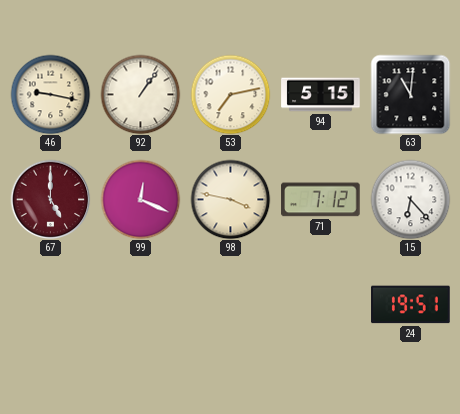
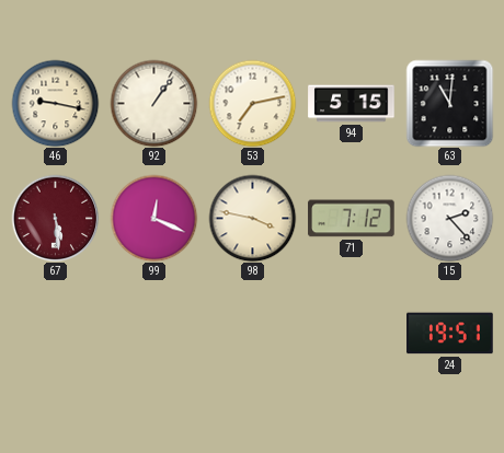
67: 5:00 -> 5:29 (55, 218)
15: 6:23 -> 2:23 (449, 218)
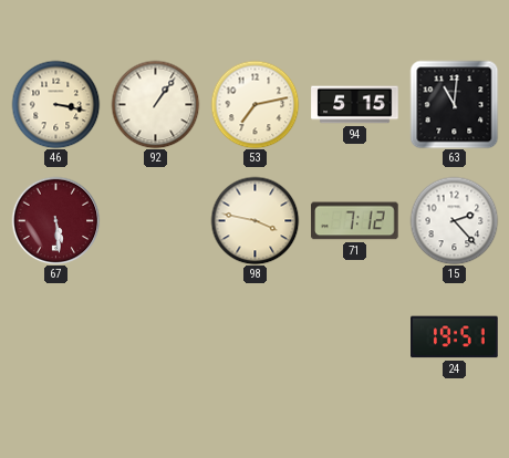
46: 9:17 -> 3:17 (55, 104)
99: 12:19 -> none (153, 218)
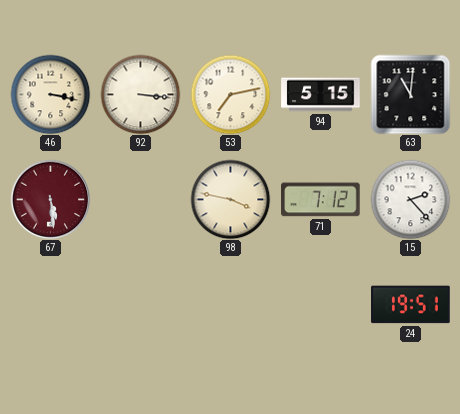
92: 1:06 -> 3:16 (140, 94)
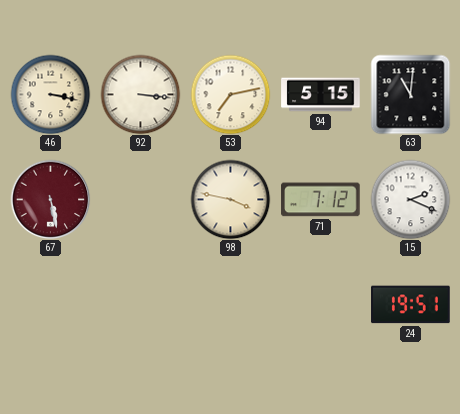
67: 5:29 -> 5:28 (50, 199)
15: 2:23 -> 2:19 (410, 199)
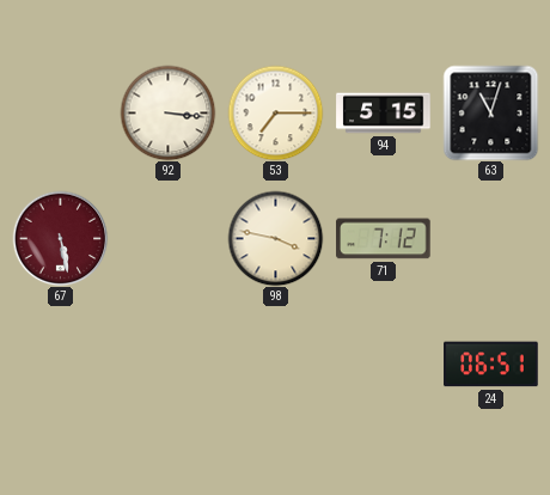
46: 3:17 -> none (50, 94)
53: 7:13 -> 7:15 (275, 112)
63: 11:01 -> 11:03 (490, 112)
15: 2:19 -> none (410, 199)
24: 19:51 -> 06:51 (491, 365)
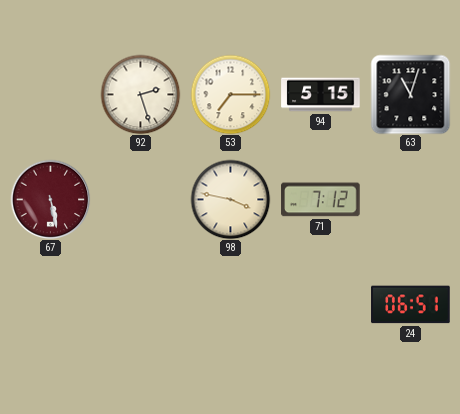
92: 3:16 -> 2:27 (140, 94)
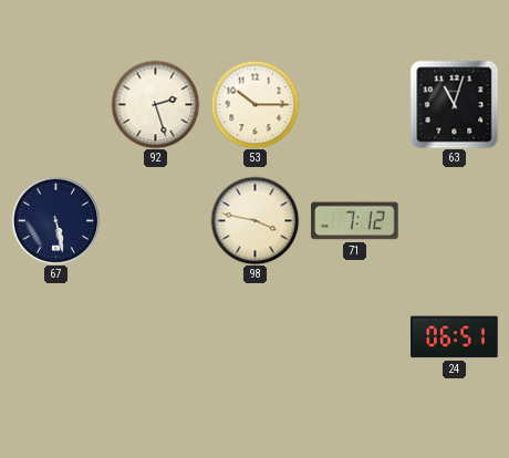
53: 7:15 -> 10:15 (254, 104)
94: 5:15 -> none (321, 95)
67 dial: burgundy -> navy (55, 220)
